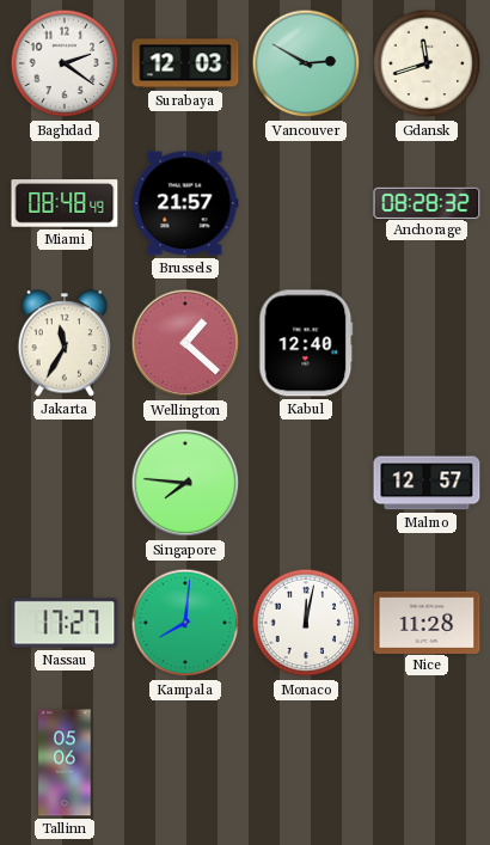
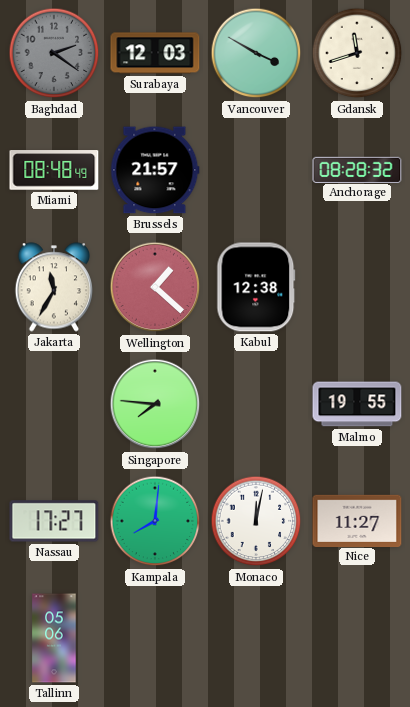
Baghdad dial: white -> grey (54, 53)
Vancouver: 2:50 -> 3:50 (256, 53)
Kabul: 12:40 -> 12:38 (256, 287)
Malmo: 12:57 -> 19:55 (357, 404)
Nice: 11:28 -> 11:27 (357, 520)
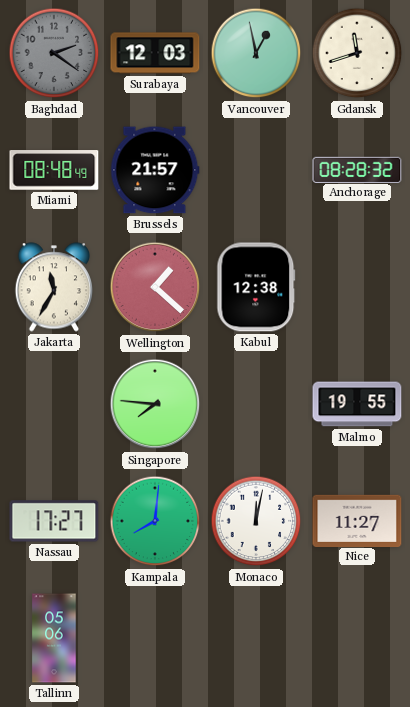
Vancouver: 3:50 -> 12:58 (256, 53)
